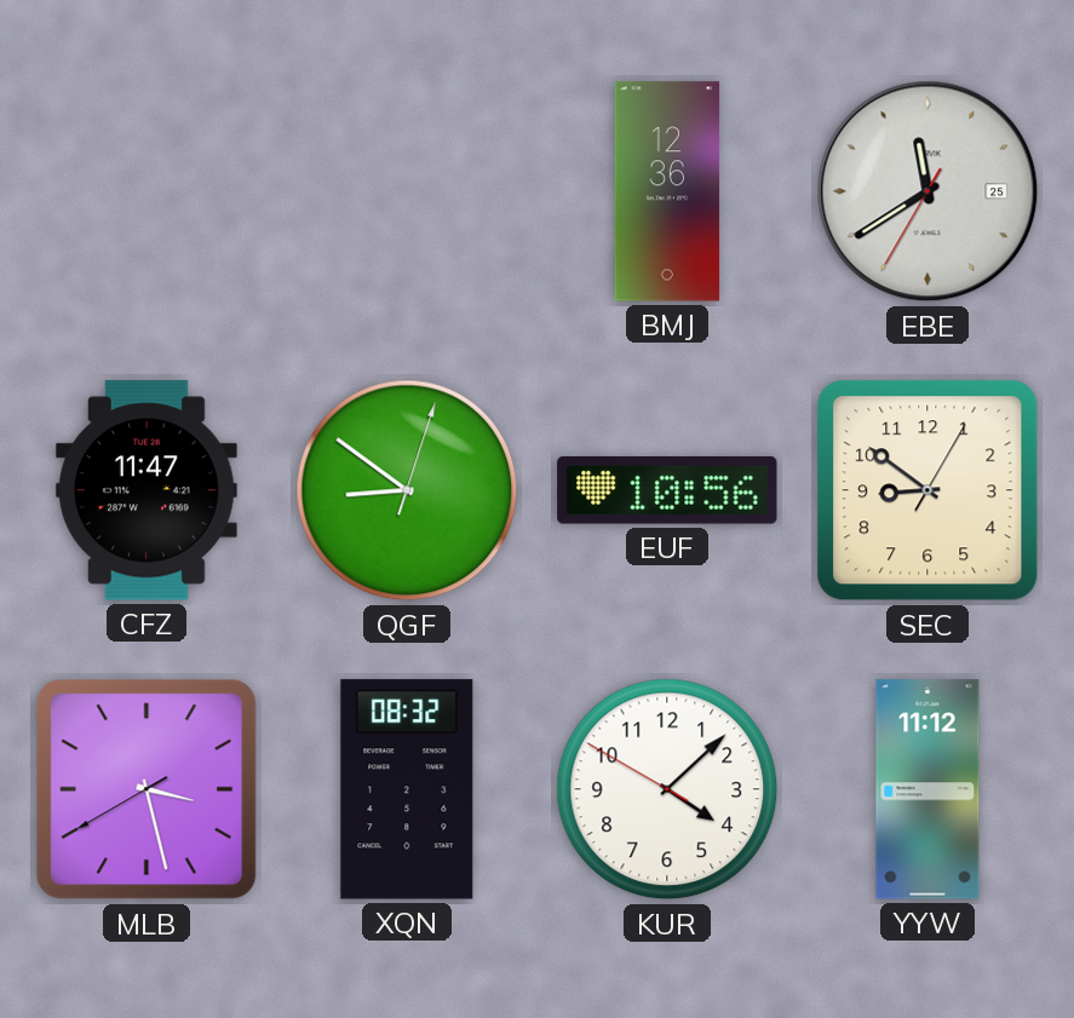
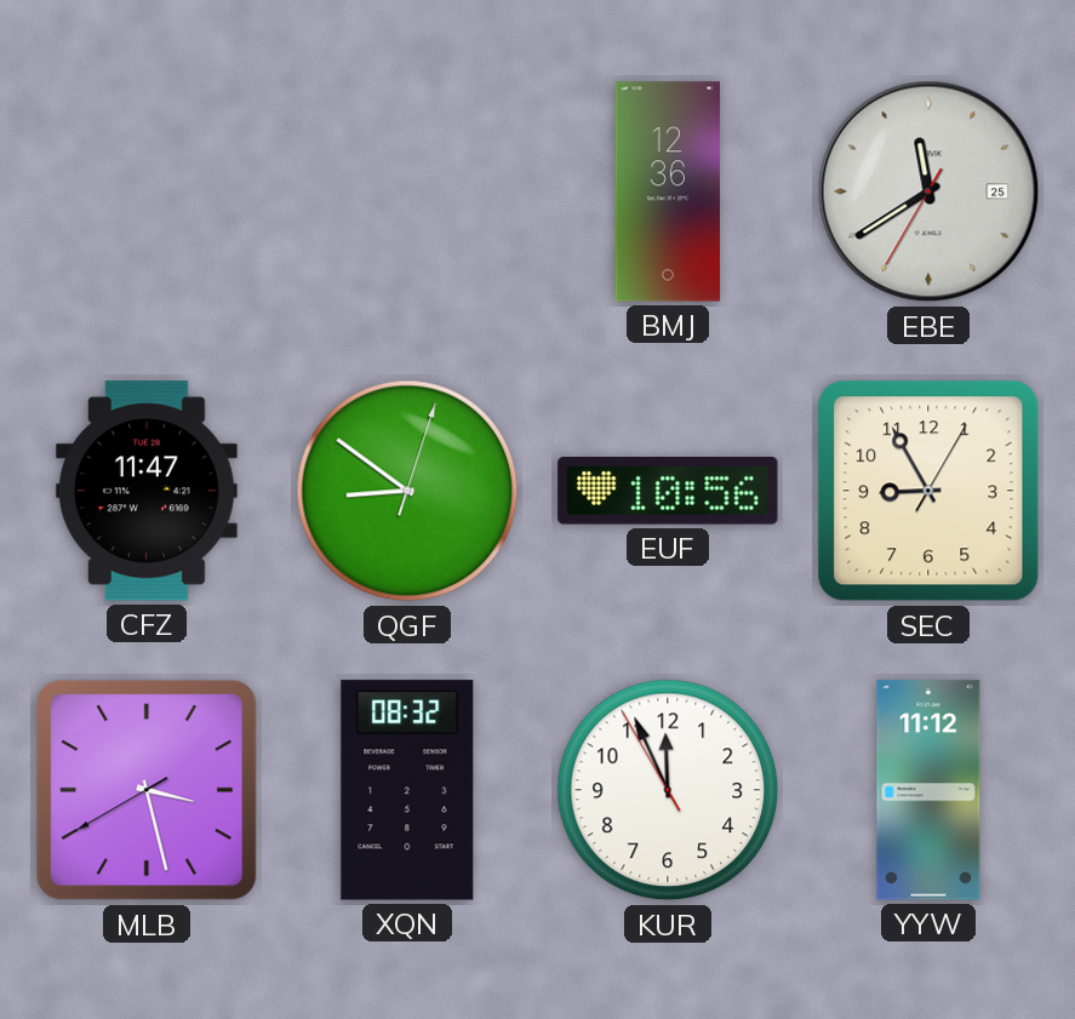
SEC: 8:51 -> 8:55 (928, 491)
KUR: 4:07 -> 11:55 (668, 790)
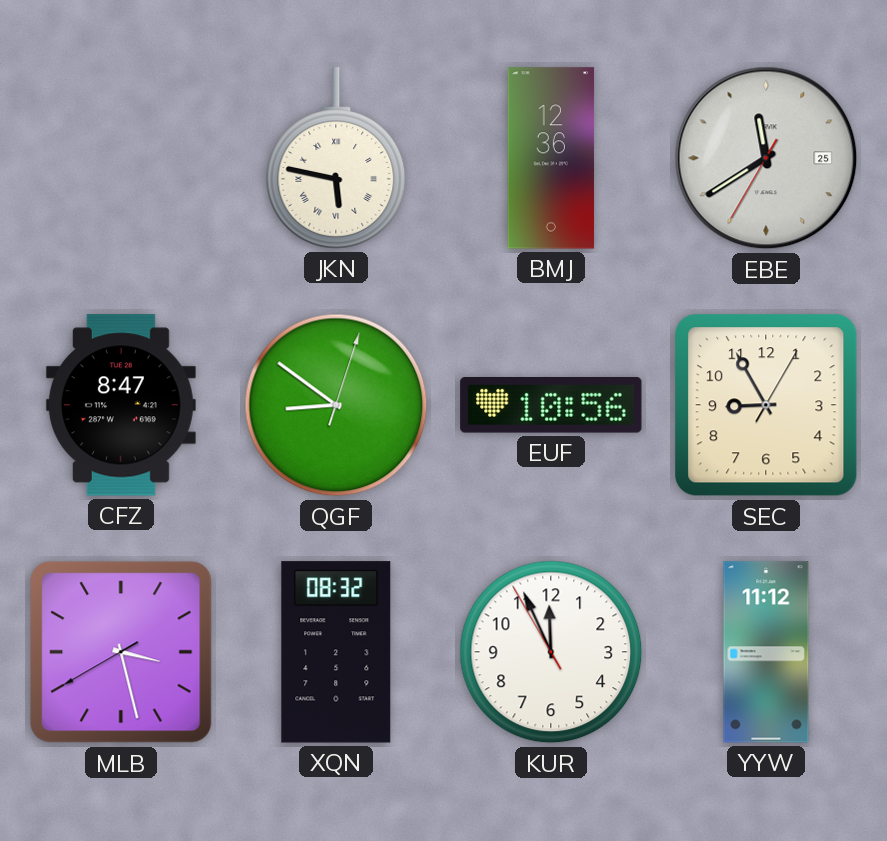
JKN: none -> 5:47 (336, 158)
CFZ: 11:47 -> 8:47 (121, 405)
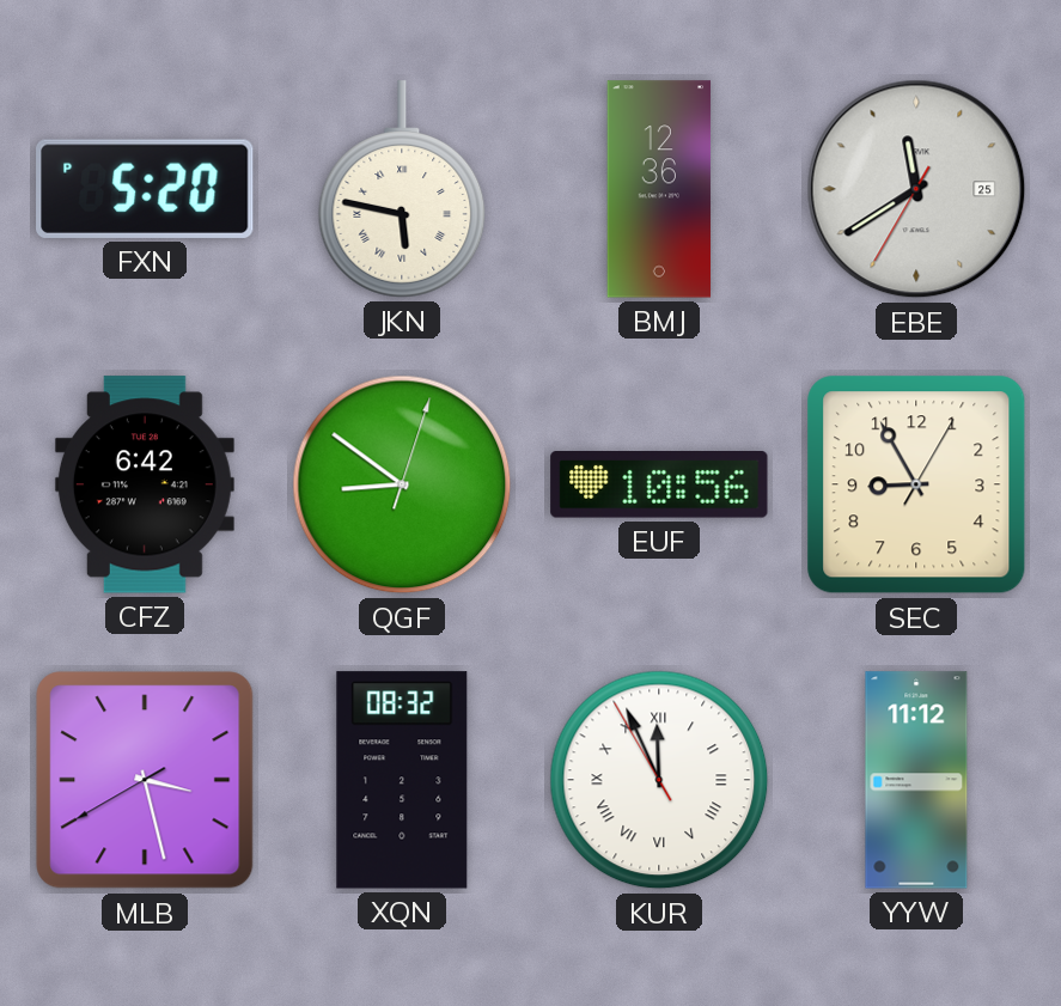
FXN: none -> 5:20 (145, 189)
CFZ: 8:47 -> 6:42 (145, 484)
KUR numerals: Arabic -> Roman (659, 780)
